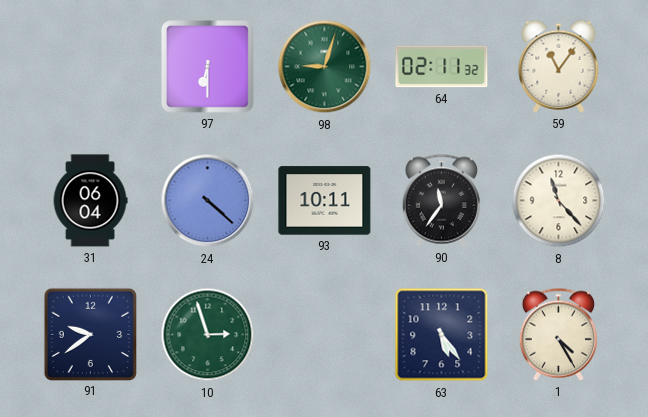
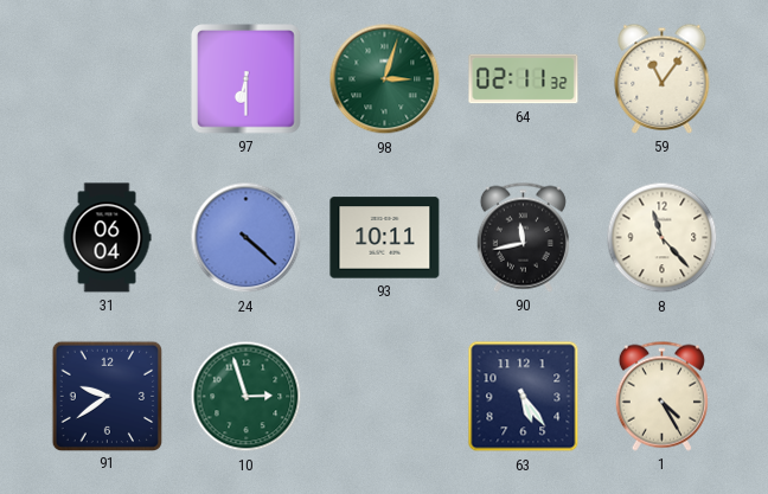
98: 9:03 -> 3:03 (385, 79)
90: 11:36 -> 11:43 (523, 237)
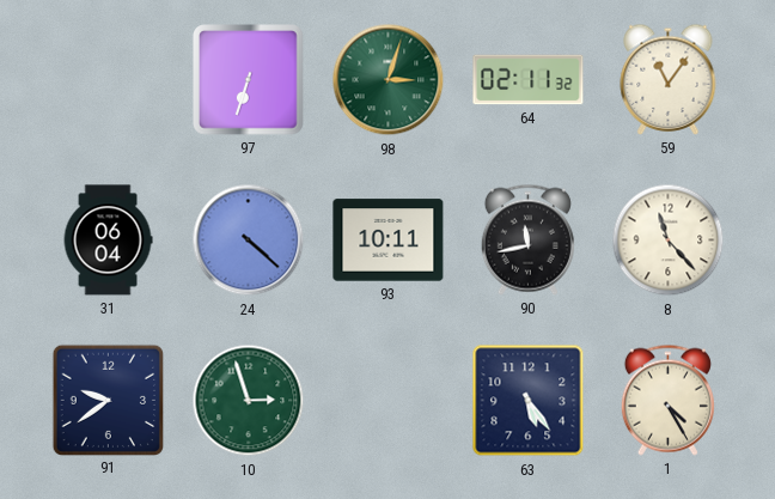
97: 6:30 -> 6:33 (249, 80)
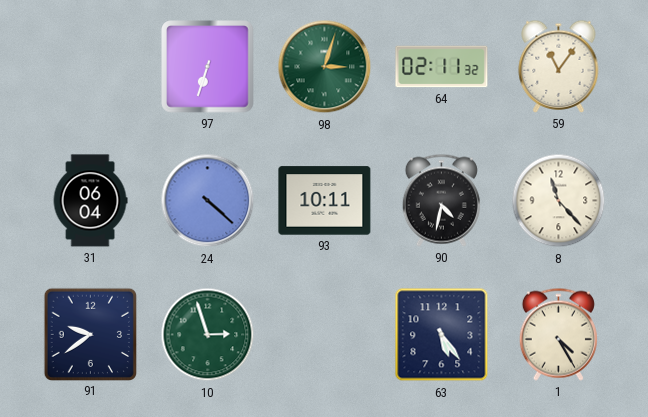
90: 11:43 -> 4:32 (441, 200)
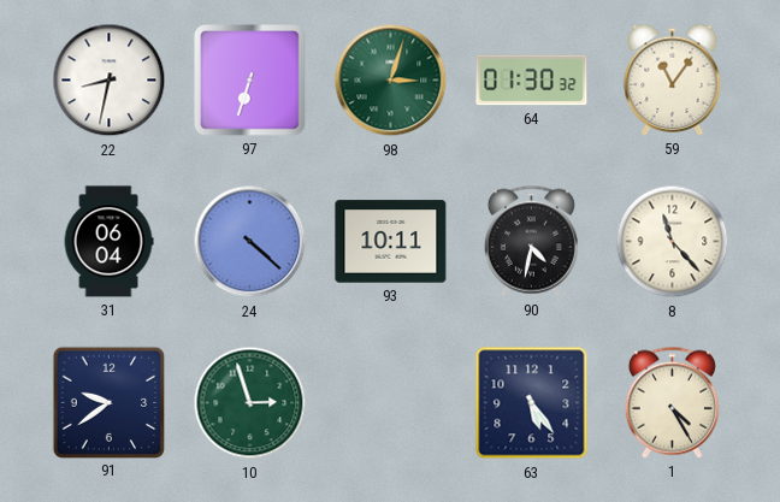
22: none -> 8:32 (110, 81)
64: 02:11 -> 01:30 (532, 81)
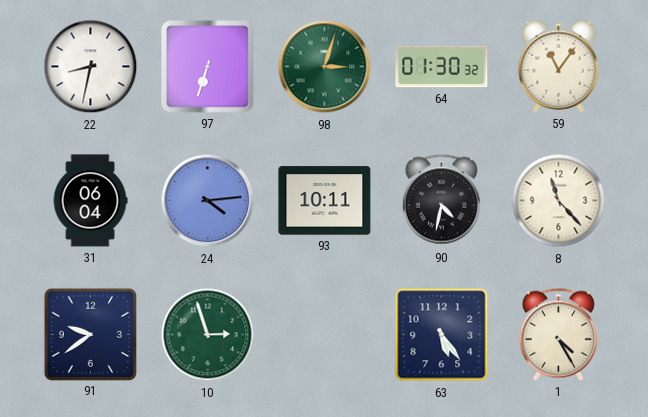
24: 4:22 -> 4:14 (208, 201)
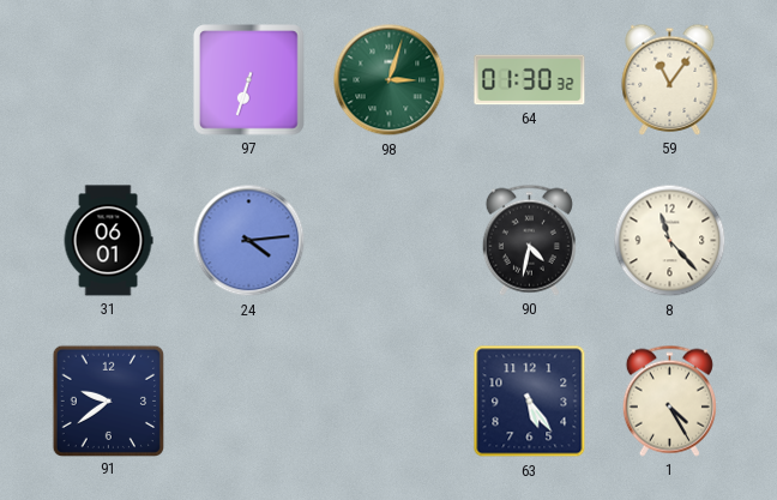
22: 8:32 -> none (91, 67)
31: 06:04 -> 06:01 (108, 241)
93: 10:11 -> none (325, 201)
10: 2:57 -> none (208, 335)
